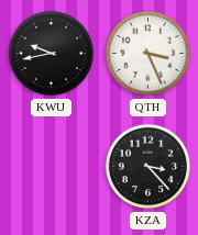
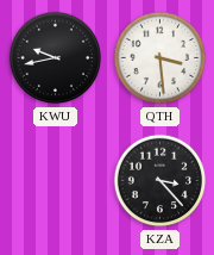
QTH: 3:26 -> 3:29 (160, 58)
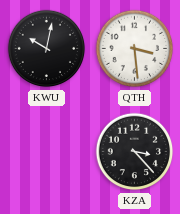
KWU: 9:43 -> 10:02 (47, 49)
